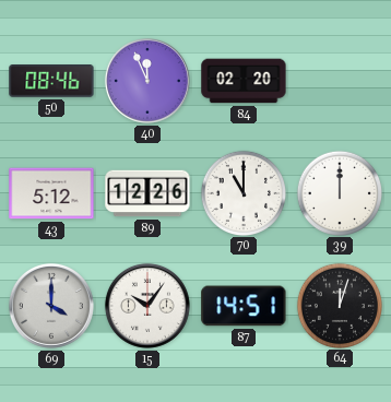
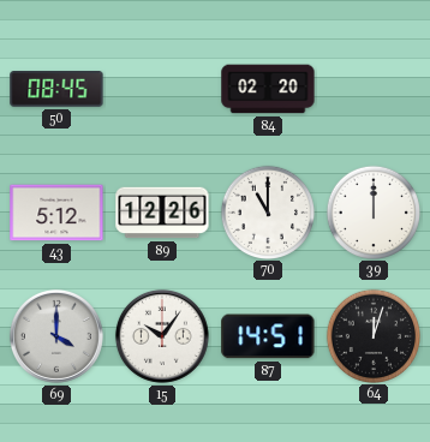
50: 08:46 -> 08:45 (56, 90)
40: 11:56 -> none (147, 81)
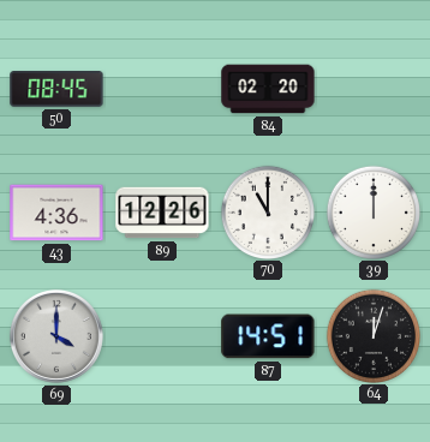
43: 5:12 -> 4:36 (56, 213)
15: 10:06 -> none (162, 336)
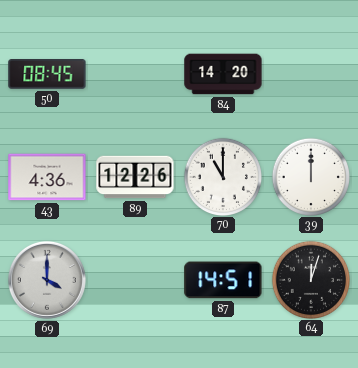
84: 02:20 -> 14:20 (223, 74)
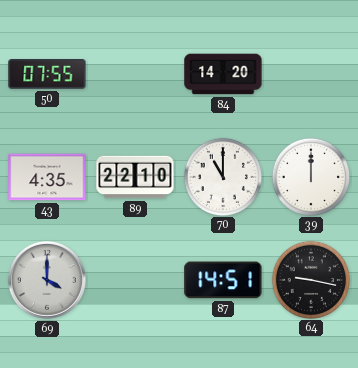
50: 08:45 -> 07:55 (47, 75)
43: 4:36 -> 4:35 (47, 177)
89: 12:26 -> 22:10 (135, 177)
64: 12:03 -> 9:17 (310, 279)
